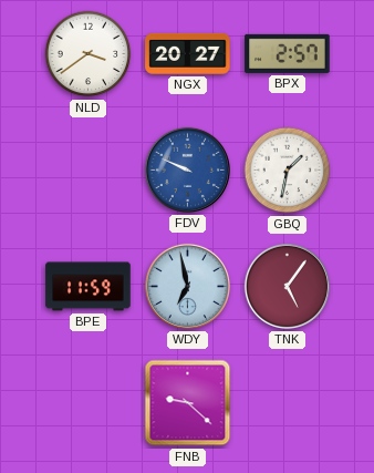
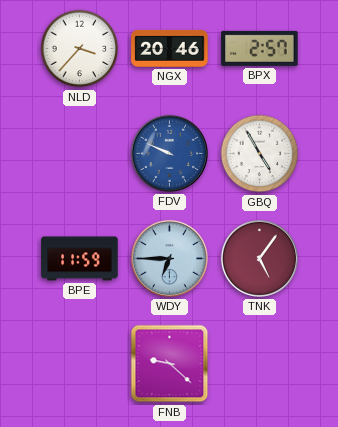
NLD: 3:39 -> 3:37 (80, 49)
NGX: 20:27 -> 20:46 (170, 48)
GBQ: 1:32 -> 4:55 (260, 154)
WDY: 6:58 -> 6:45 (169, 258)
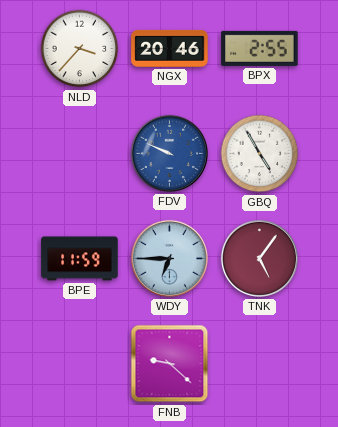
BPX: 2:57 -> 2:55 (260, 48)
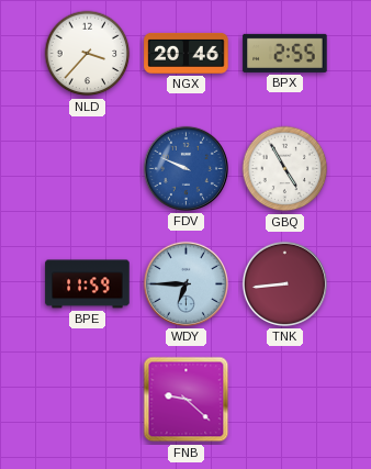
TNK: 5:06 -> 8:44 (284, 283)
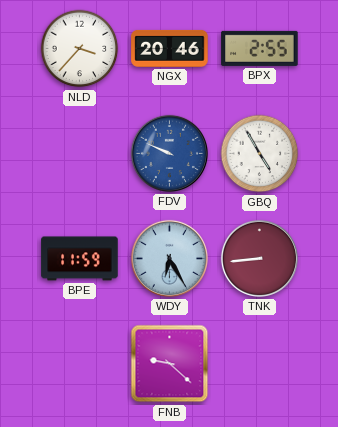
WDY: 6:45 -> 6:25 (169, 258)
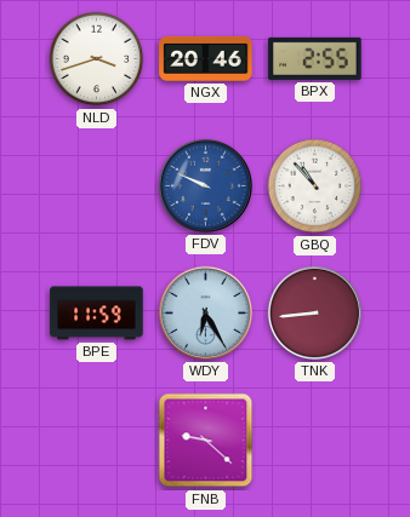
NLD: 3:37 -> 3:42 (97, 59)
GBQ: 4:55 -> 10:53 (315, 186)
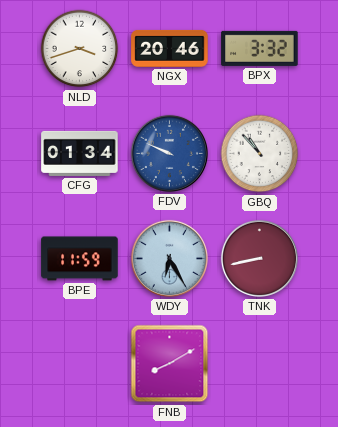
BPX: 2:55 -> 3:32 (260, 48)
CFG: none -> 01:34 (80, 153)
TNK: 8:44 -> 8:43 (259, 258)
FNB: 9:22 -> 8:10 (170, 364)
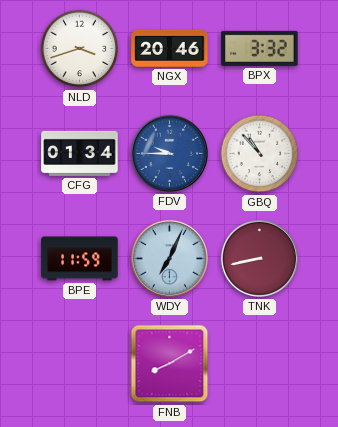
FDV: 9:49 -> 9:45 (169, 153)
WDY: 6:25 -> 7:04 (169, 258)
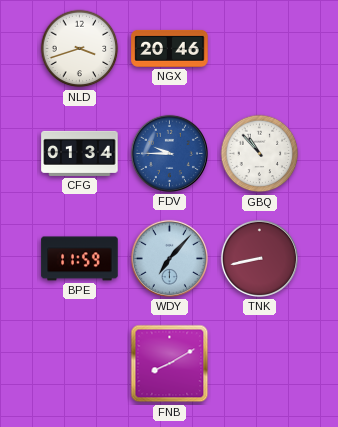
BPX: 3:32 -> none (260, 48)
WDY: 7:04 -> 7:07 (169, 258)
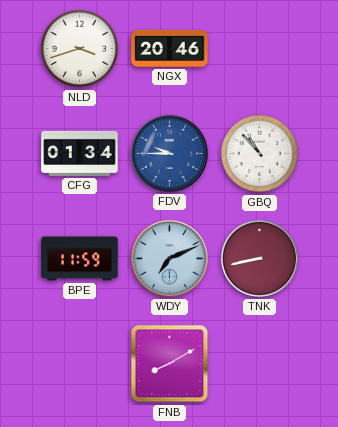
WDY: 7:07 -> 7:11 (169, 258)
